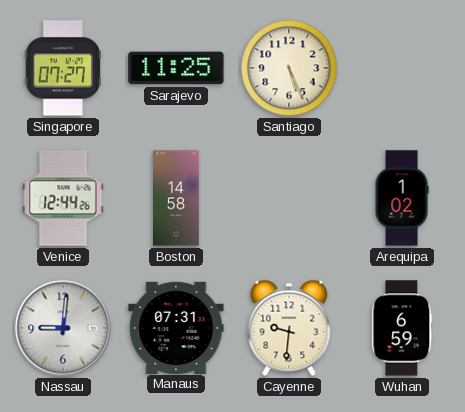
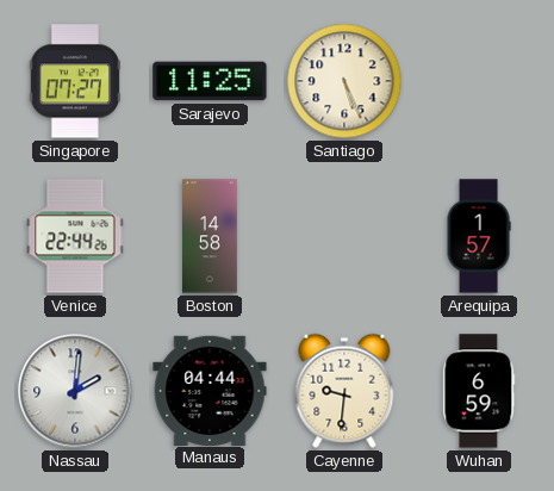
Venice: 12:44 -> 22:44 (75, 236)
Arequipa: 1:02 -> 1:57 (479, 236)
Nassau: 9:01 -> 2:01 (75, 391)
Manaus: 07:31 -> 04:44 (210, 390)
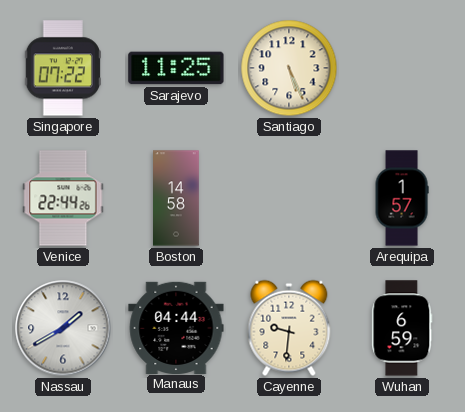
Singapore: 07:27 -> 07:22 (63, 68)
Nassau: 2:01 -> 1:40 (63, 328)
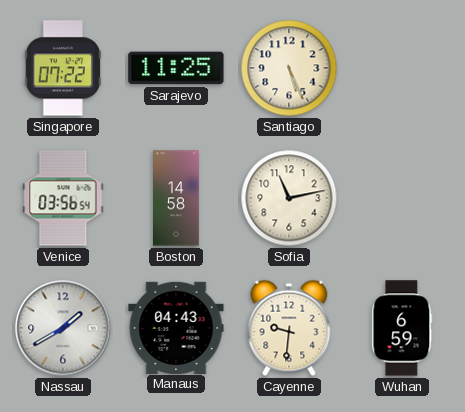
Venice: 22:44 -> 03:56 (63, 198)
Sofia: none -> 11:13 (289, 198)
Arequipa: 1:57 -> none (402, 198)
Manaus: 04:44 -> 04:43 (176, 327)
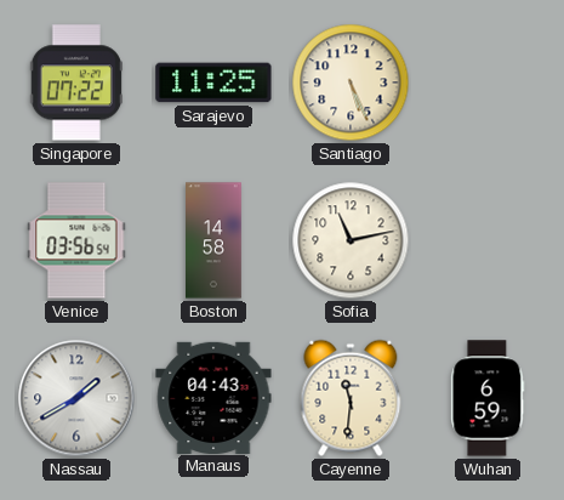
Cayenne: 9:31 -> 11:31 (351, 398)
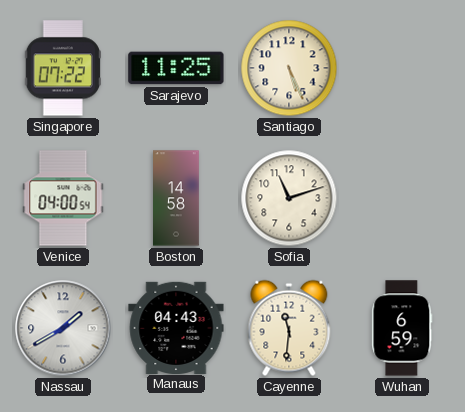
Venice: 03:56 -> 04:00 (63, 198)
Sofia: 11:13 -> 11:12 (289, 198)
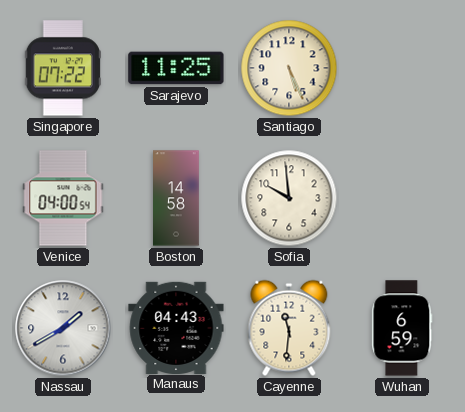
Sofia: 11:12 -> 9:59 (289, 198)
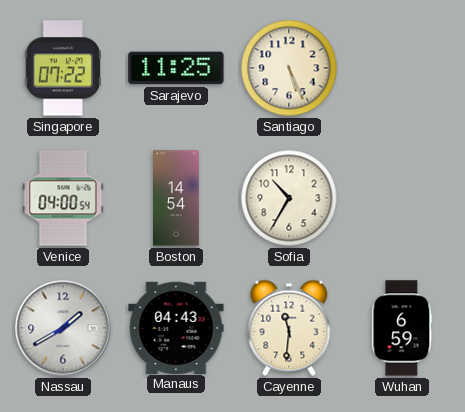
Boston: 14:58 -> 14:54 (177, 198)
Sofia: 9:59 -> 10:35 (289, 198)
